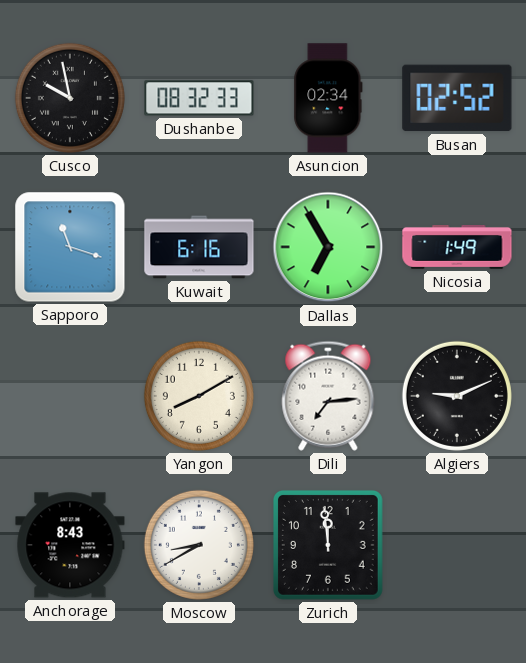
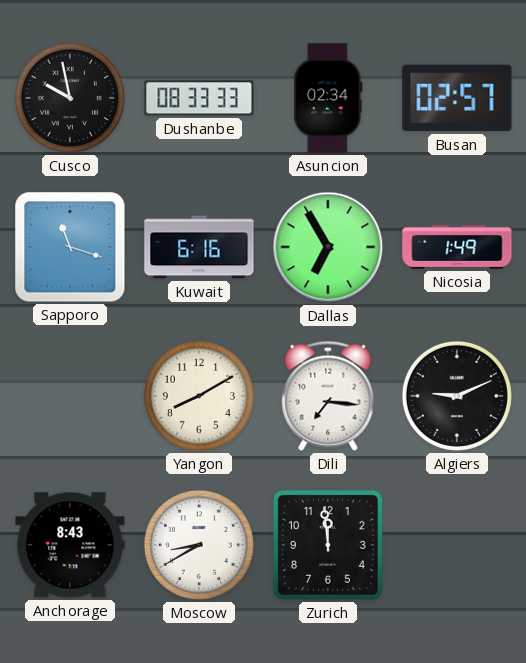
Dushanbe: 08:32 -> 08:33 (199, 98)
Busan: 02:52 -> 02:57 (457, 98)
Dili: 7:14 -> 7:16 (328, 396)
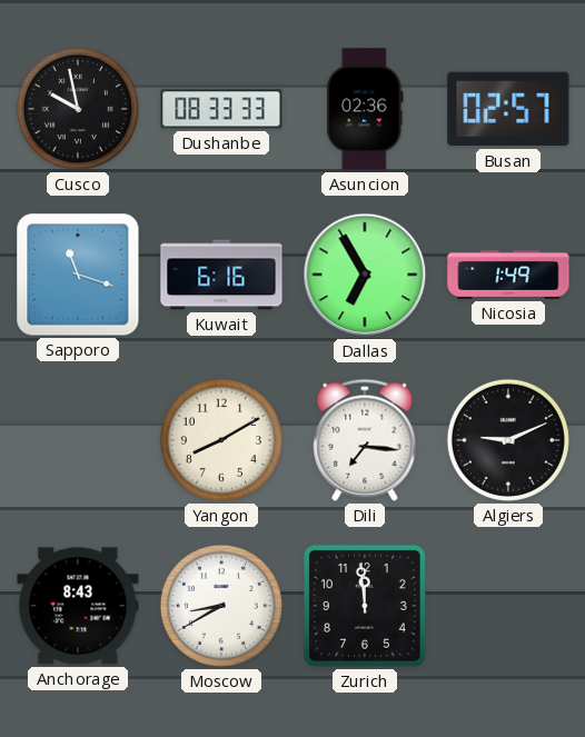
Asuncion: 02:34 -> 02:36 (365, 109)
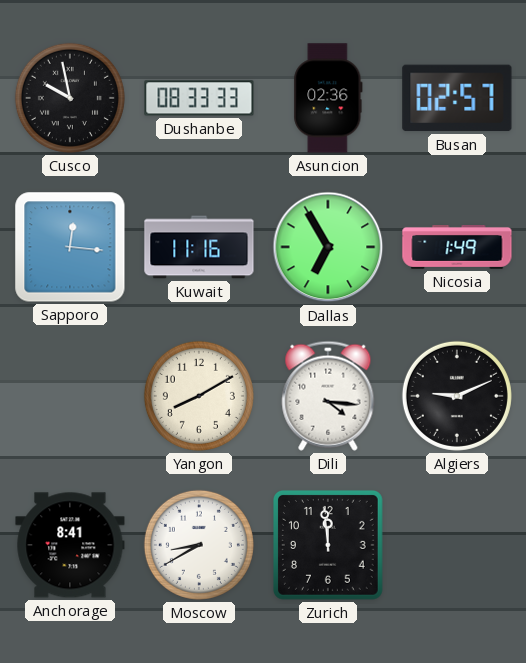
Sapporo: 11:18 -> 12:16 (70, 247)
Kuwait: 6:16 -> 11:16 (199, 247)
Dili: 7:16 -> 4:16 (328, 396)
Anchorage: 8:43 -> 8:41 (70, 545)
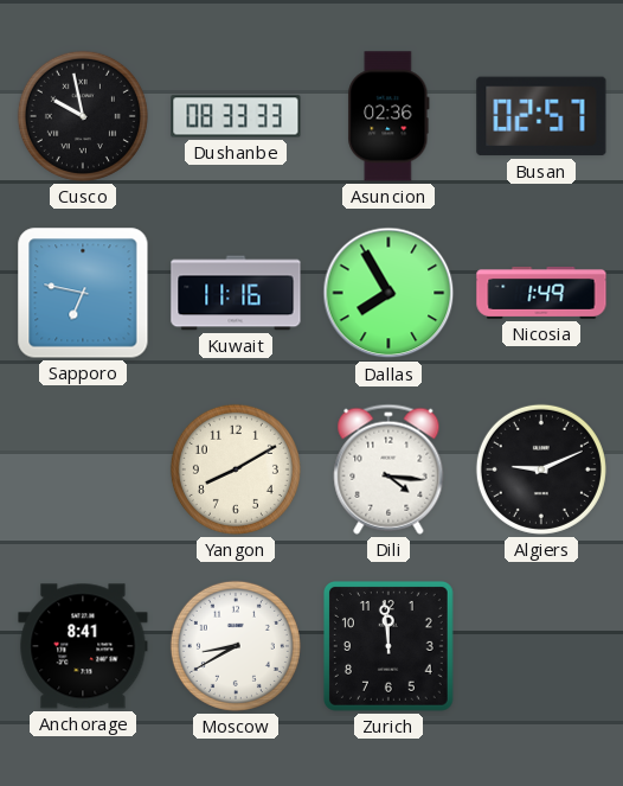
Sapporo: 12:16 -> 6:47 (83, 293)
Dallas: 6:55 -> 7:55 (388, 293)
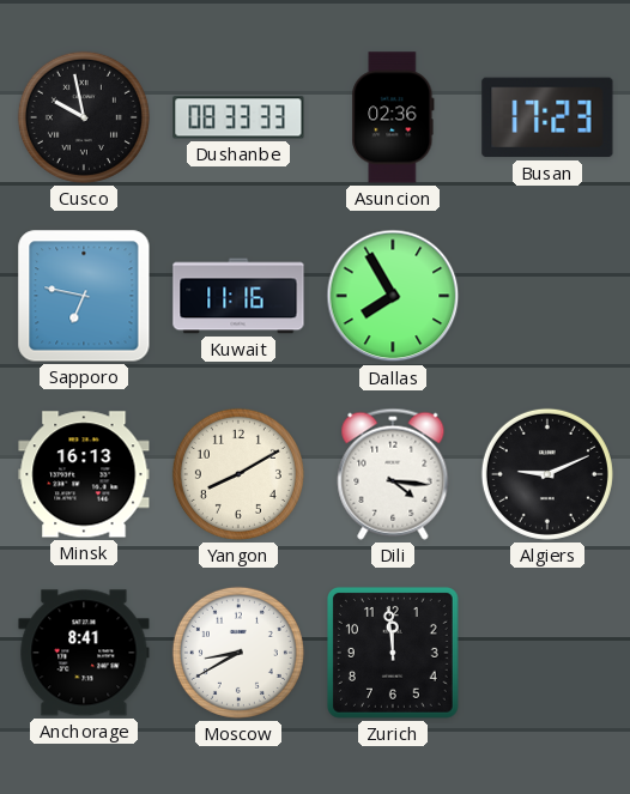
Busan: 02:57 -> 17:23 (547, 117)
Nicosia: 1:49 -> none (541, 294)
Minsk: none -> 16:13 (84, 474)
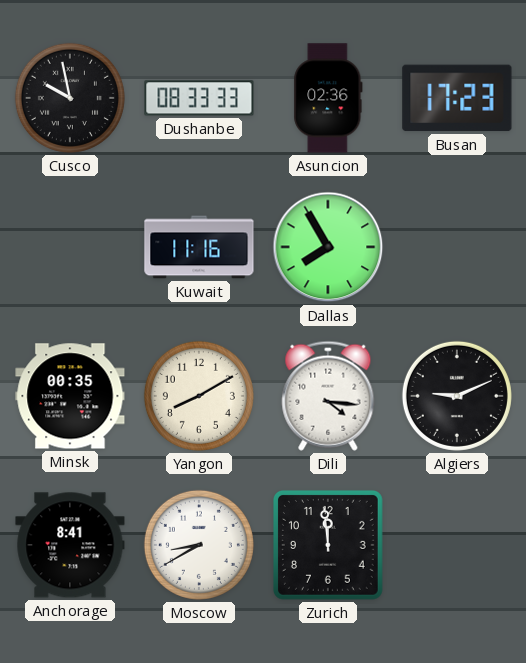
Sapporo: 6:47 -> none (84, 296)
Minsk: 16:13 -> 00:35 (70, 396)
